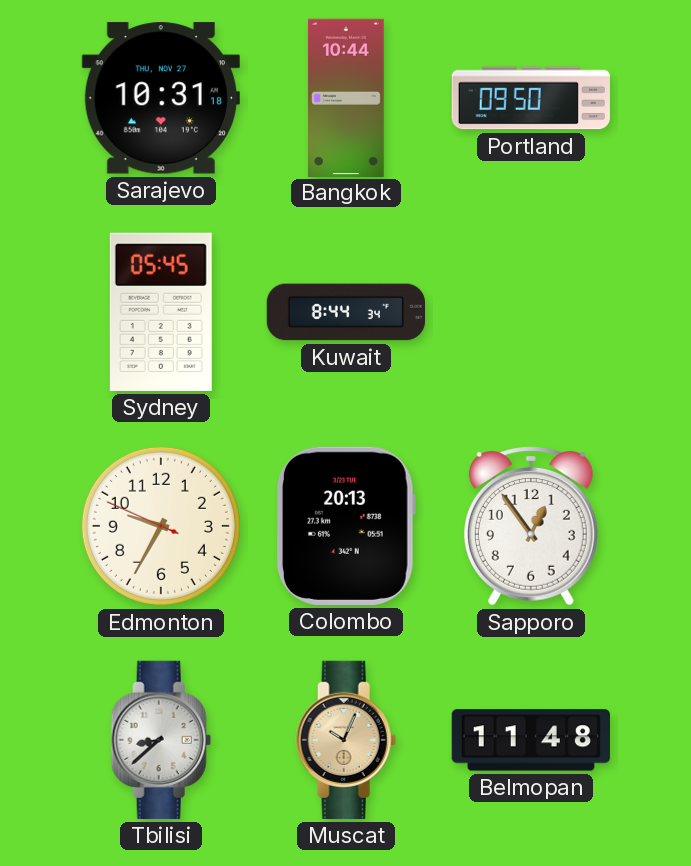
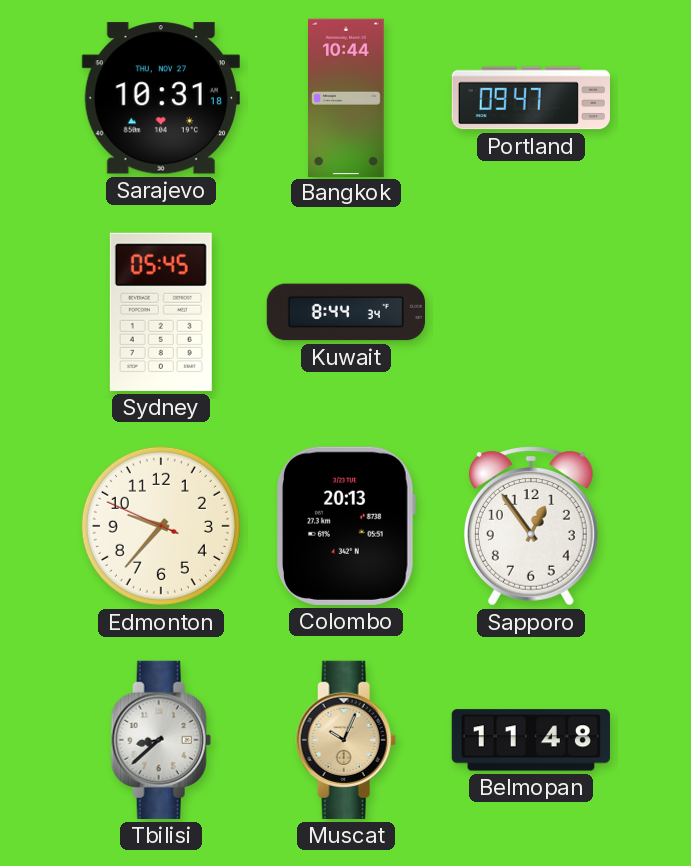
Portland: 09:50 -> 09:47 (531, 98)
Edmonton: 9:34 -> 9:36 (161, 526)
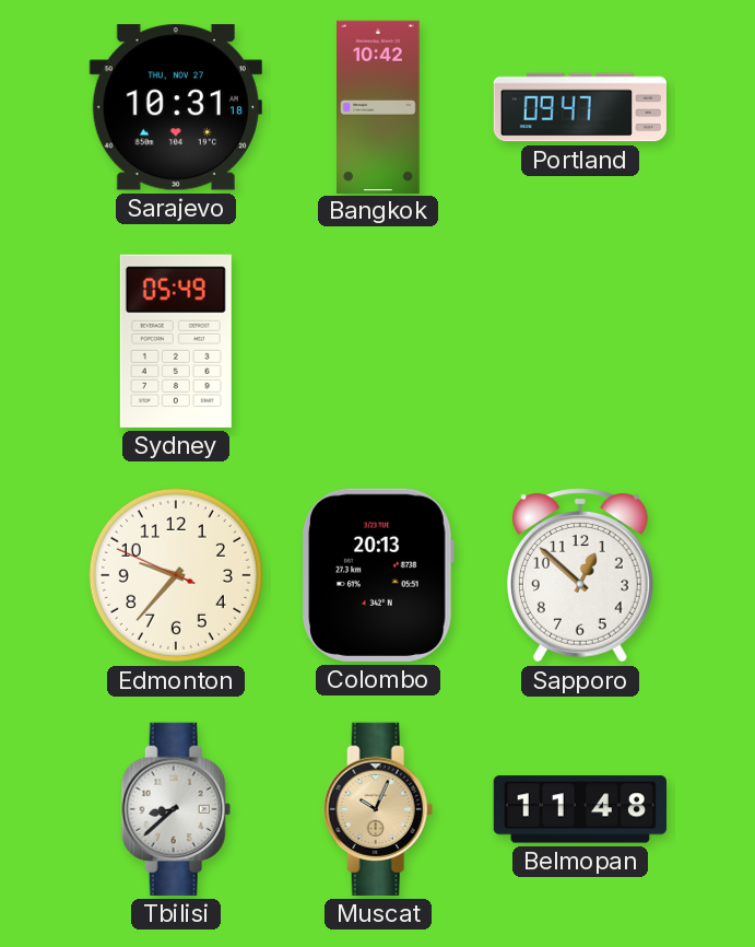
Bangkok: 10:44 -> 10:42 (378, 106)
Sydney: 05:45 -> 05:49 (176, 341)
Kuwait: 8:44 -> none (345, 312)
Sapporo: 12:54 -> 12:52 (580, 575)
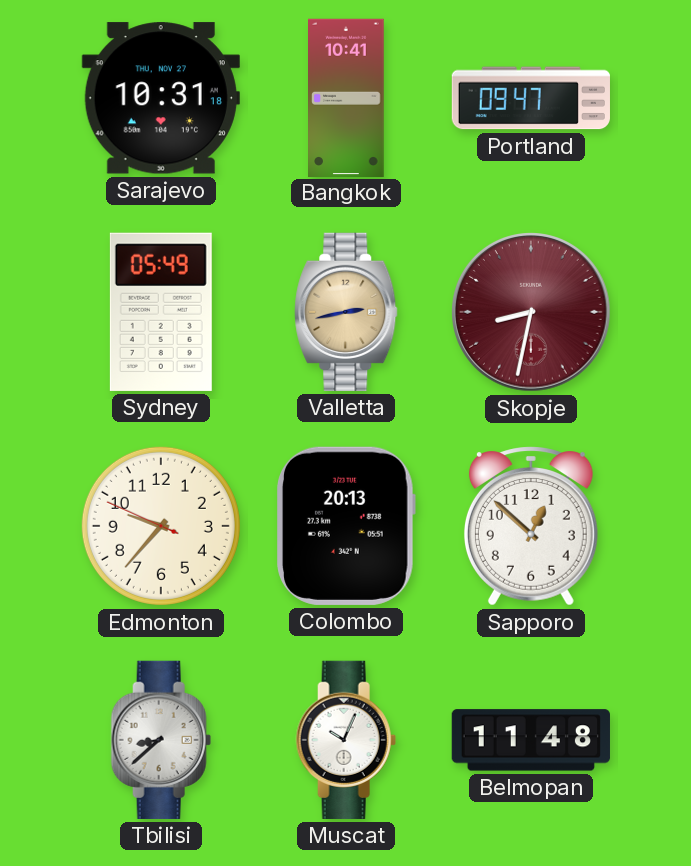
Bangkok: 10:42 -> 10:41 (346, 97)
Valletta: none -> 2:43 (346, 312)
Skopje: none -> 8:32 (532, 313)
Muscat dial: champagne -> white (346, 740)
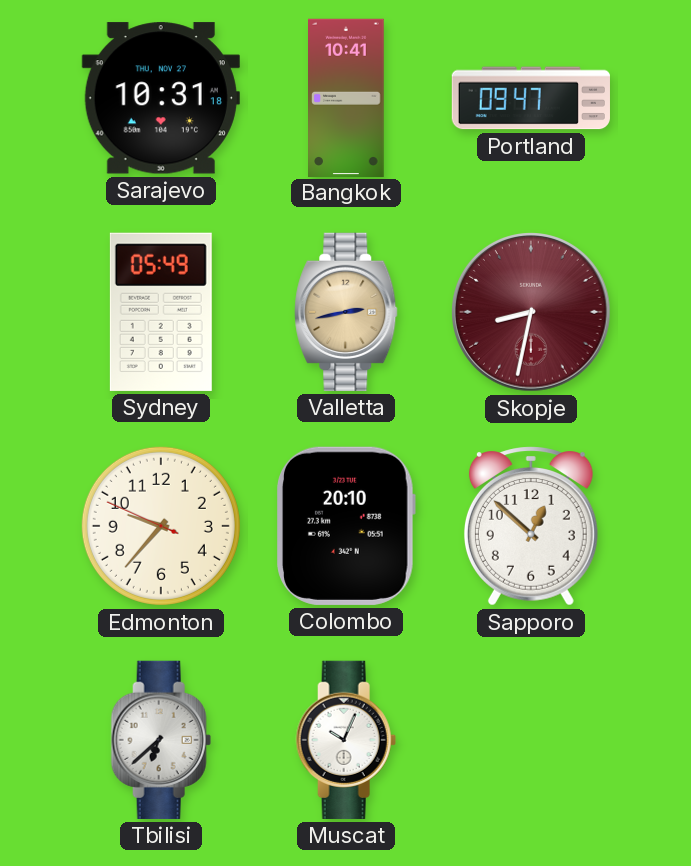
Colombo: 20:13 -> 20:10 (346, 526)
Tbilisi: 8:38 -> 6:38 (161, 740)
Belmopan: 11:48 -> none (531, 740)
